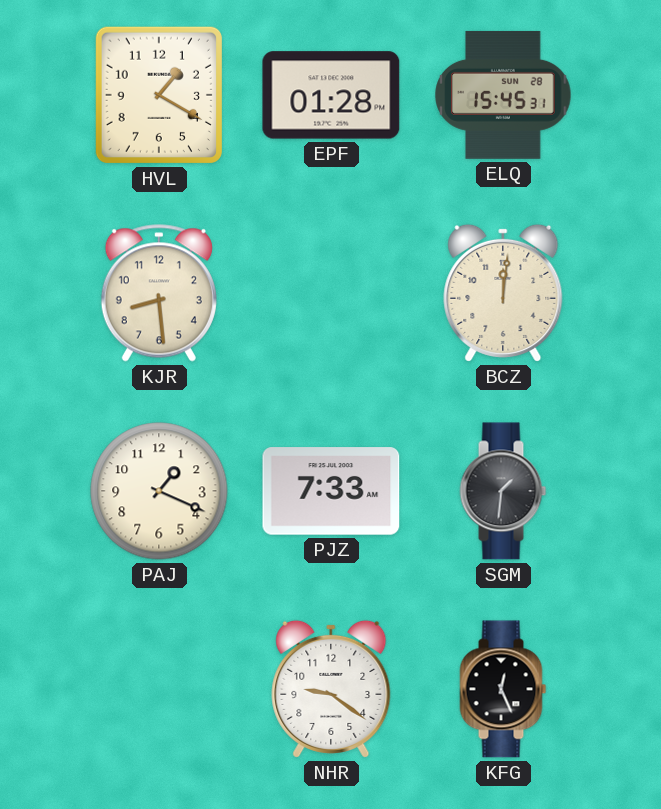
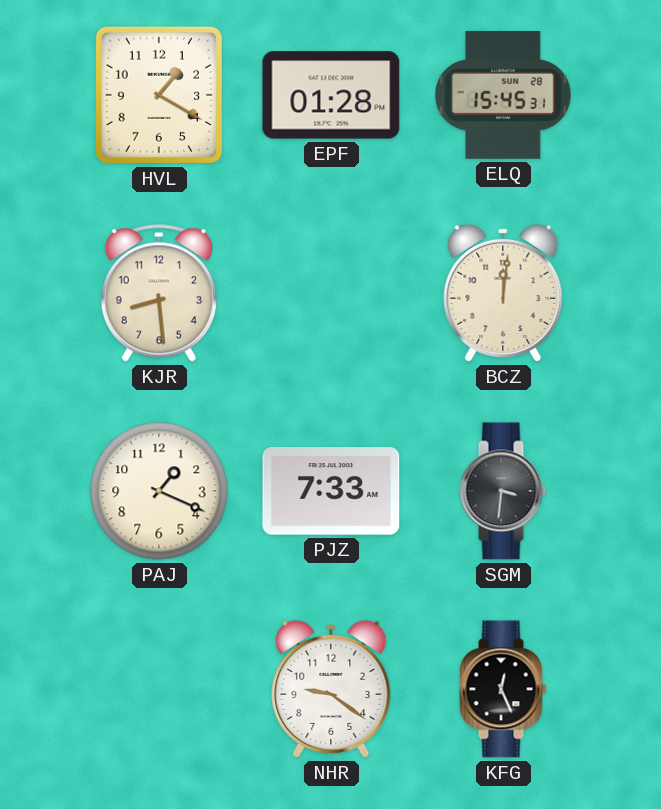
SGM: 1:31 -> 3:31 (503, 491)
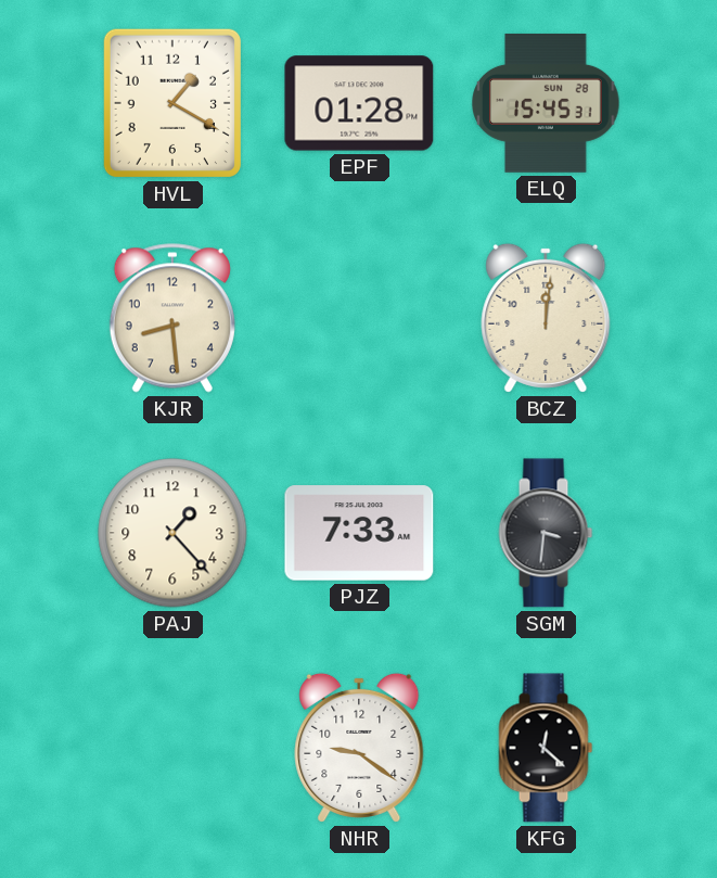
PAJ: 1:19 -> 1:23 (172, 533)
KFG: 12:26 -> 12:22 (546, 748)
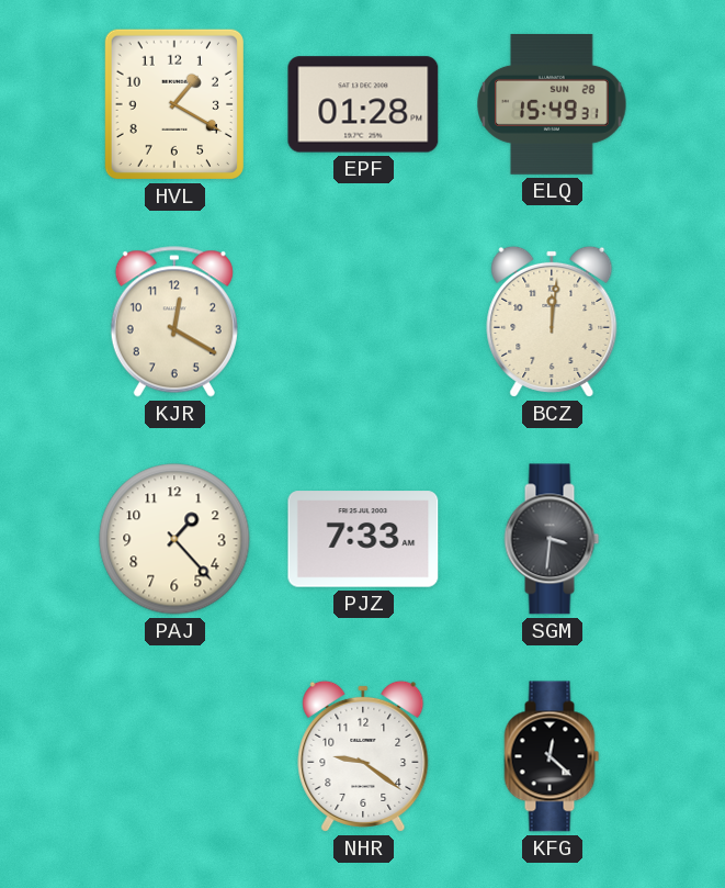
ELQ: 15:45 -> 15:49 (552, 104)
KJR: 8:29 -> 12:20 (174, 322)
